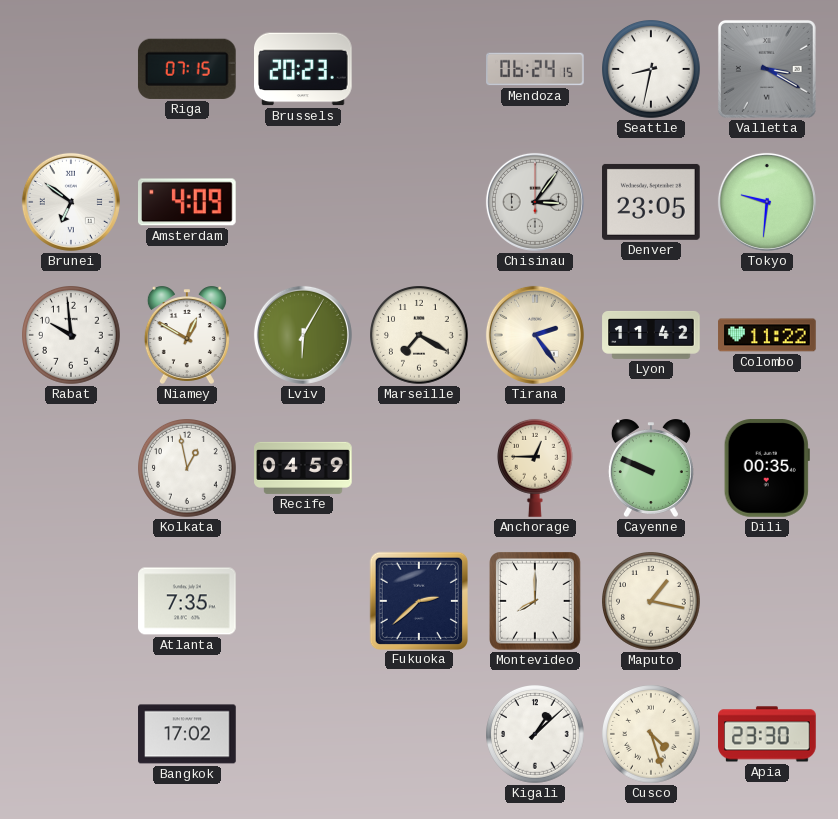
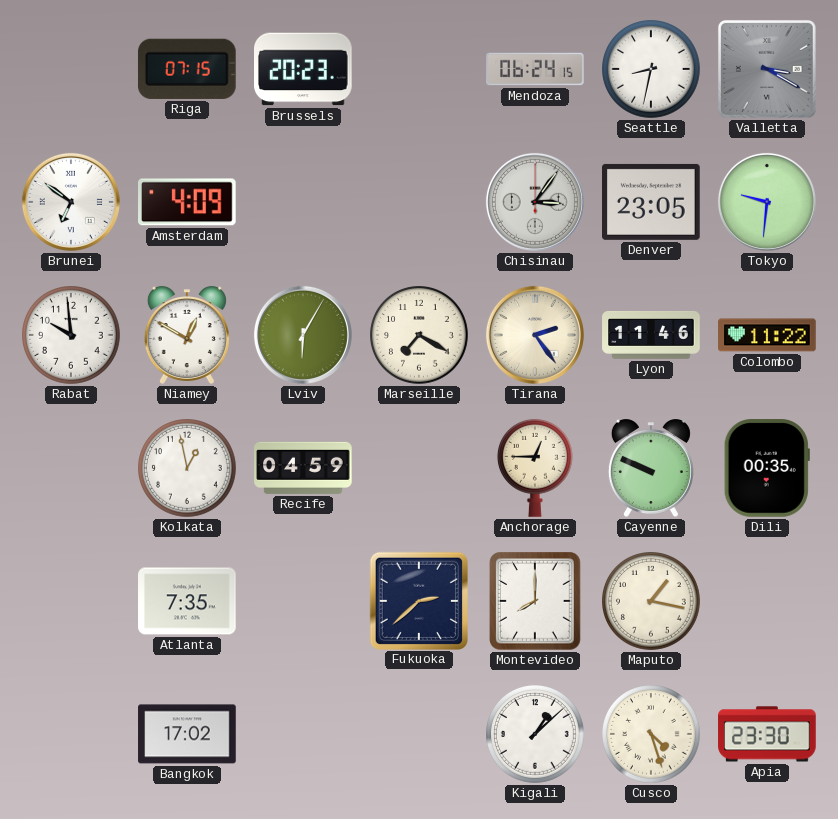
Lyon: 11:42 -> 11:46 (651, 335)
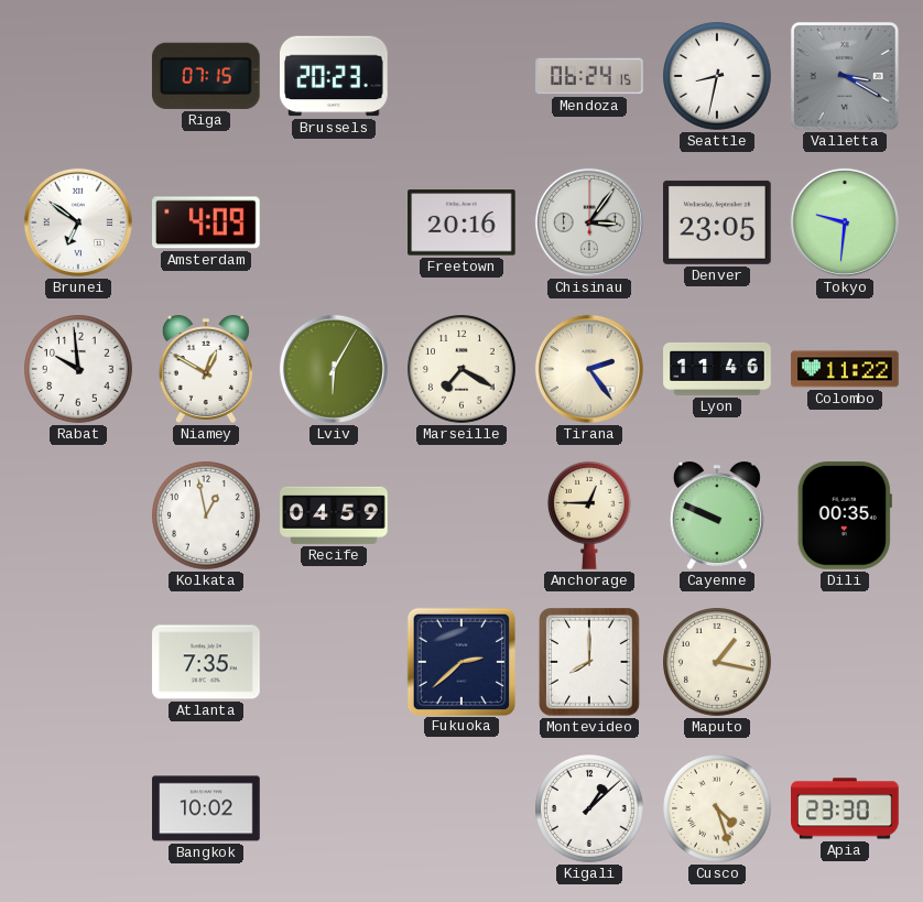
Freetown: none -> 20:16 (461, 222)
Bangkok: 17:02 -> 10:02 (206, 808)
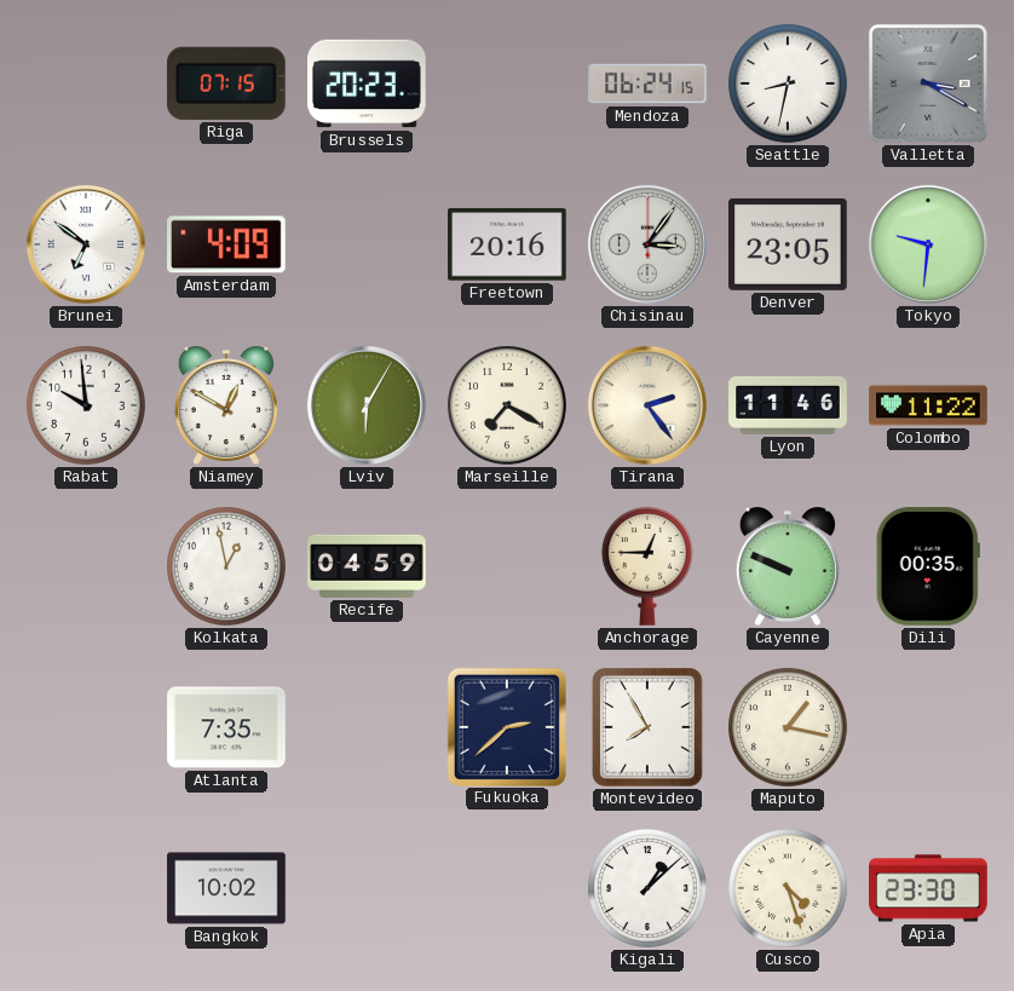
Montevideo: 8:00 -> 7:55 (649, 728)
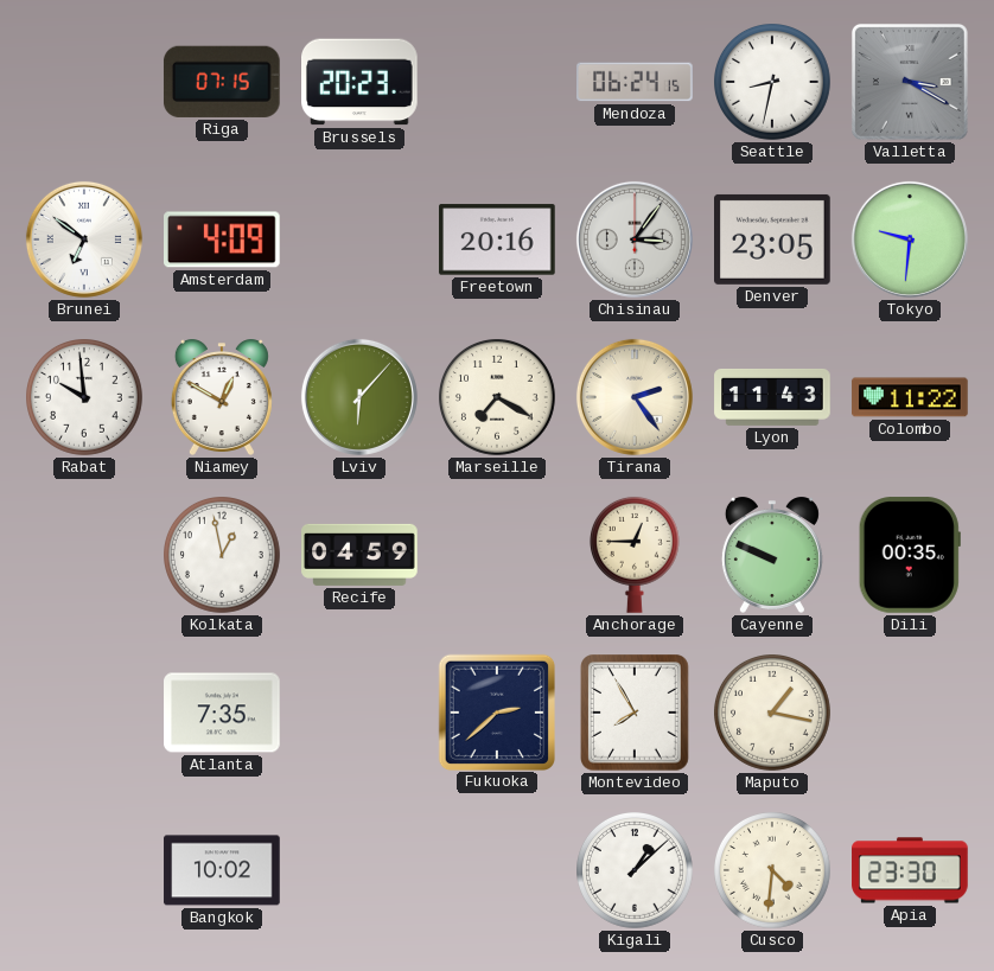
Lviv: 6:05 -> 6:07 (359, 397)
Lyon: 11:46 -> 11:43 (772, 397)
Cusco: 4:27 -> 4:31 (773, 871)
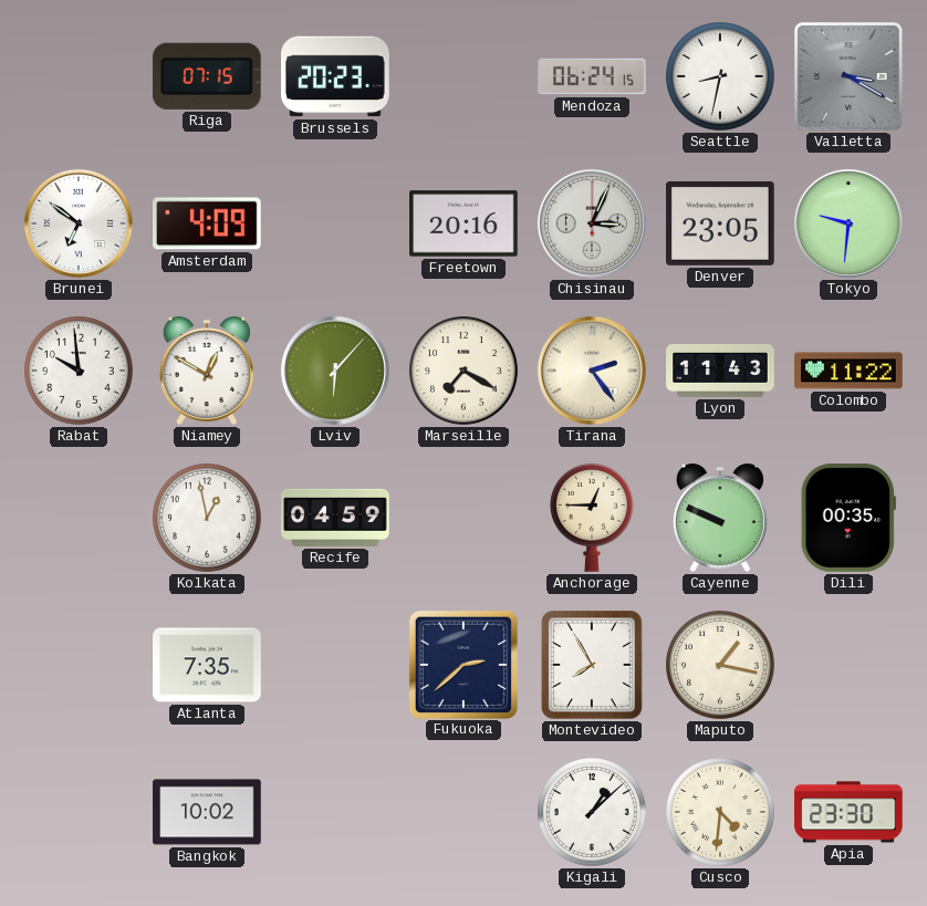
Chisinau: 3:06 -> 3:04 (592, 223)
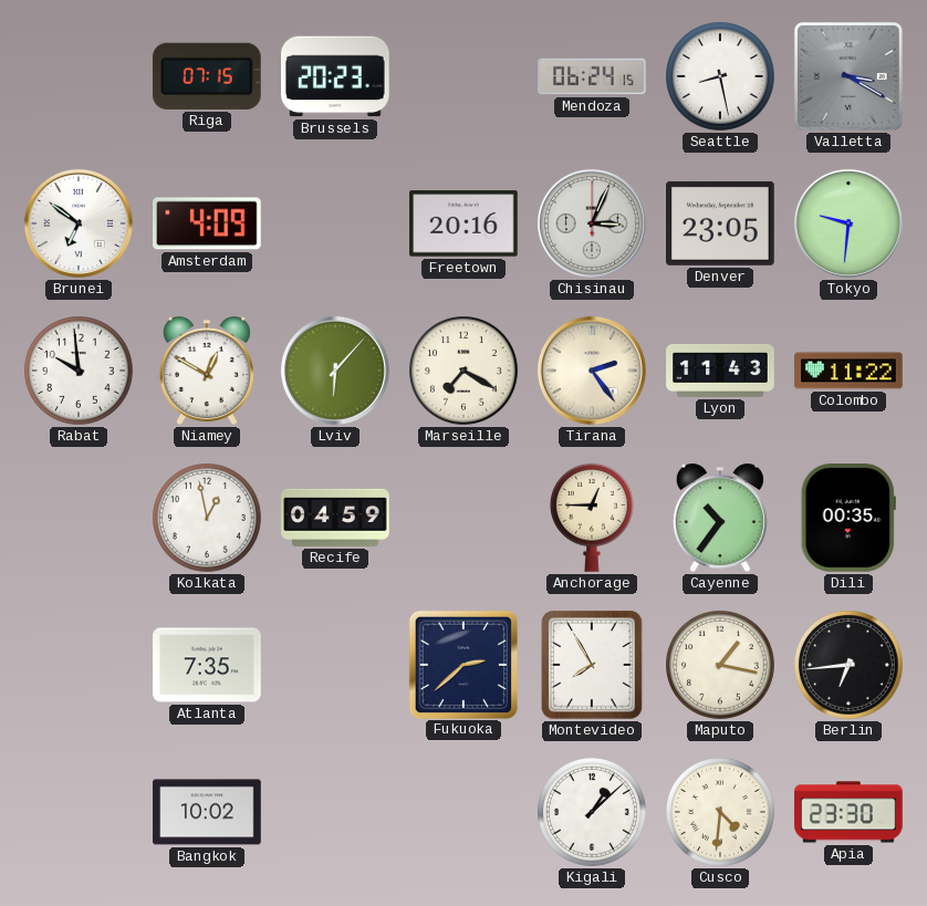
Seattle: 8:32 -> 8:28 (721, 77)
Cayenne: 9:49 -> 10:36 (720, 518)
Berlin: none -> 6:44 (850, 666)
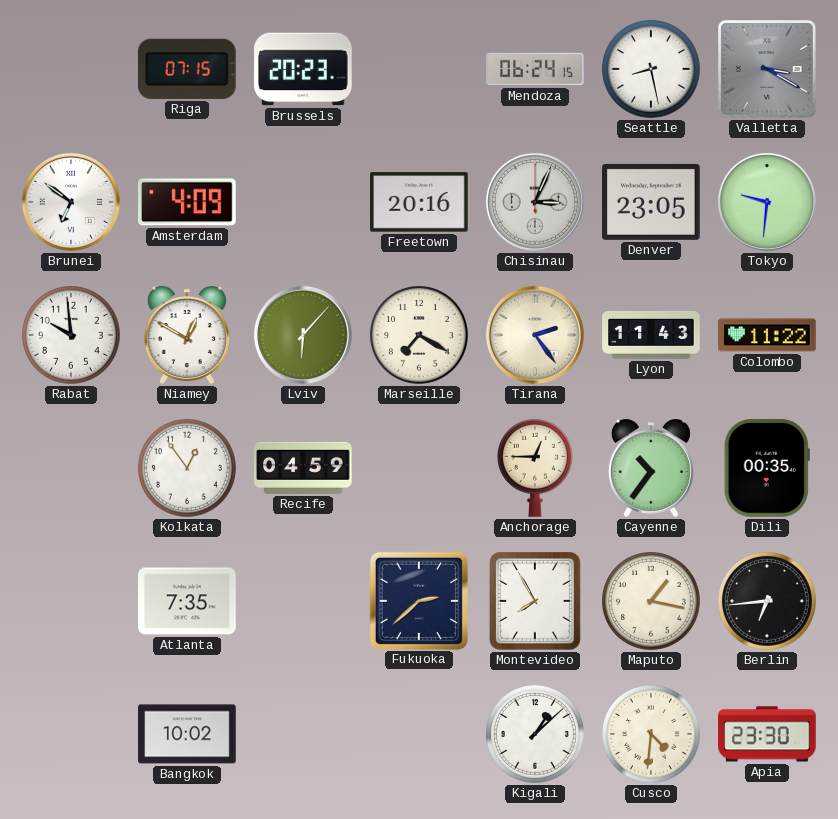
Kolkata: 12:58 -> 12:54 (188, 469)
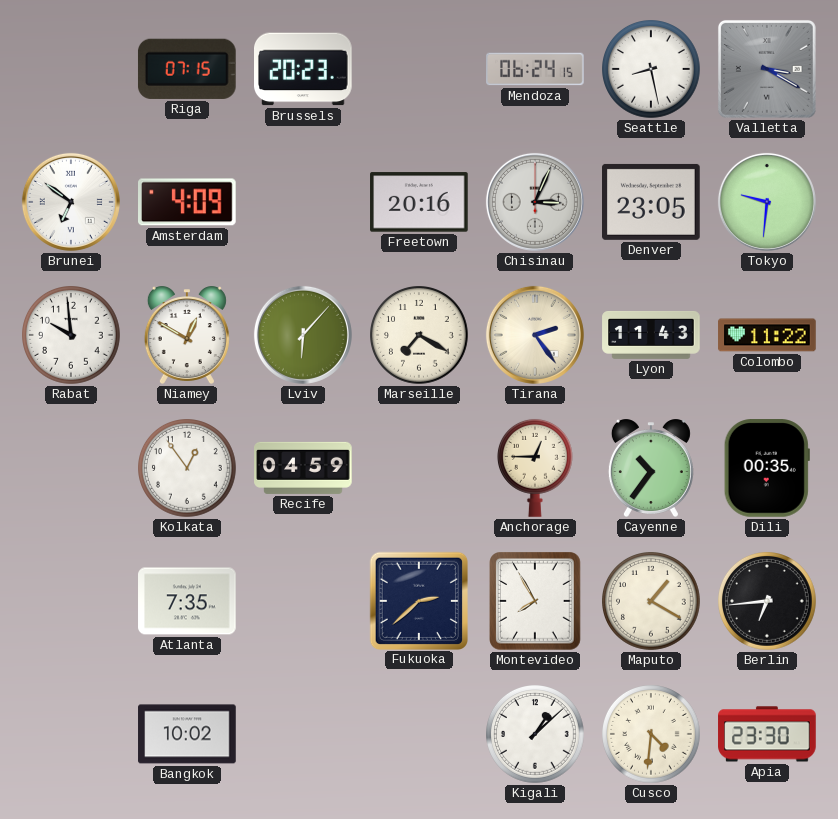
Maputo: 1:17 -> 1:20 (652, 602)
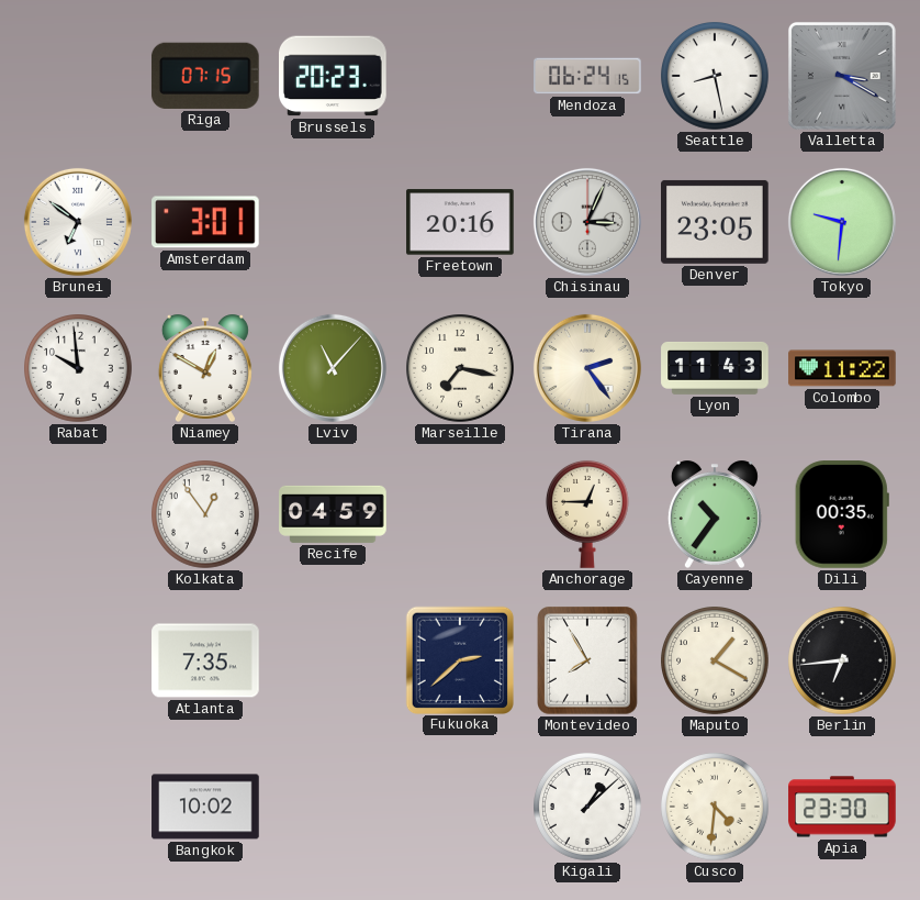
Amsterdam: 4:09 -> 3:01 (206, 222)
Lviv: 6:07 -> 11:07 (333, 368)
Marseille: 7:20 -> 7:17 (461, 369)
